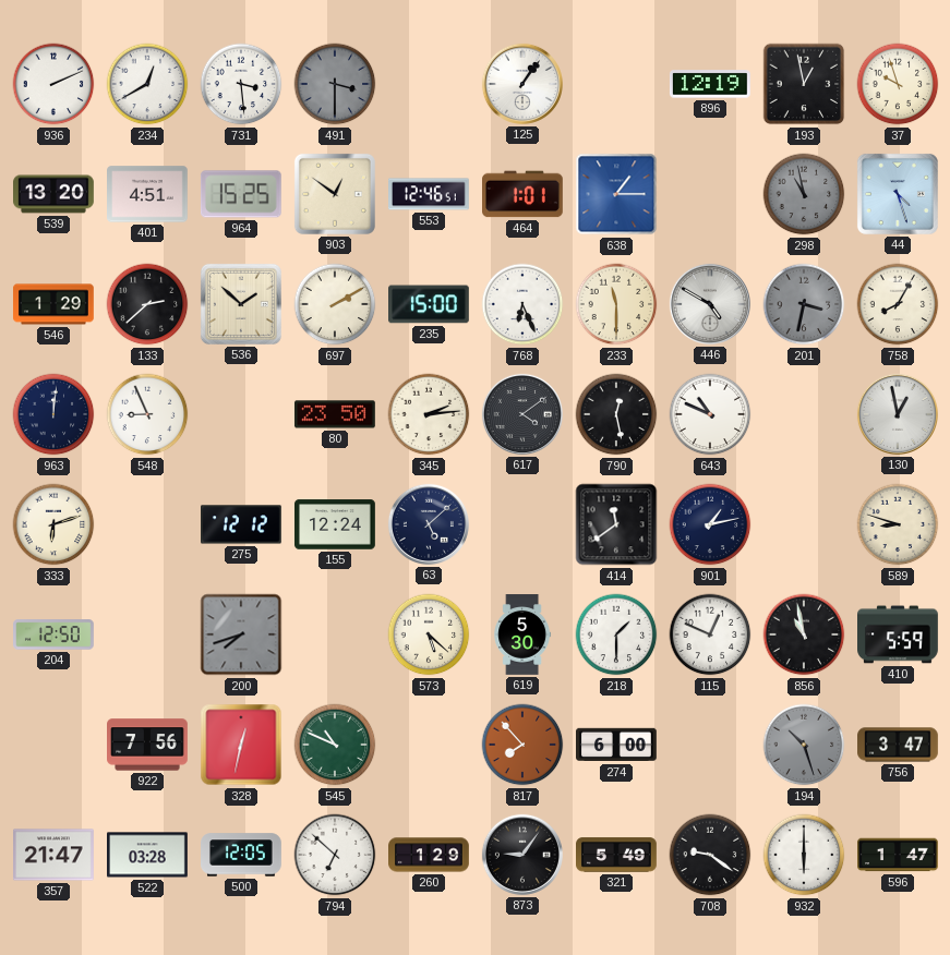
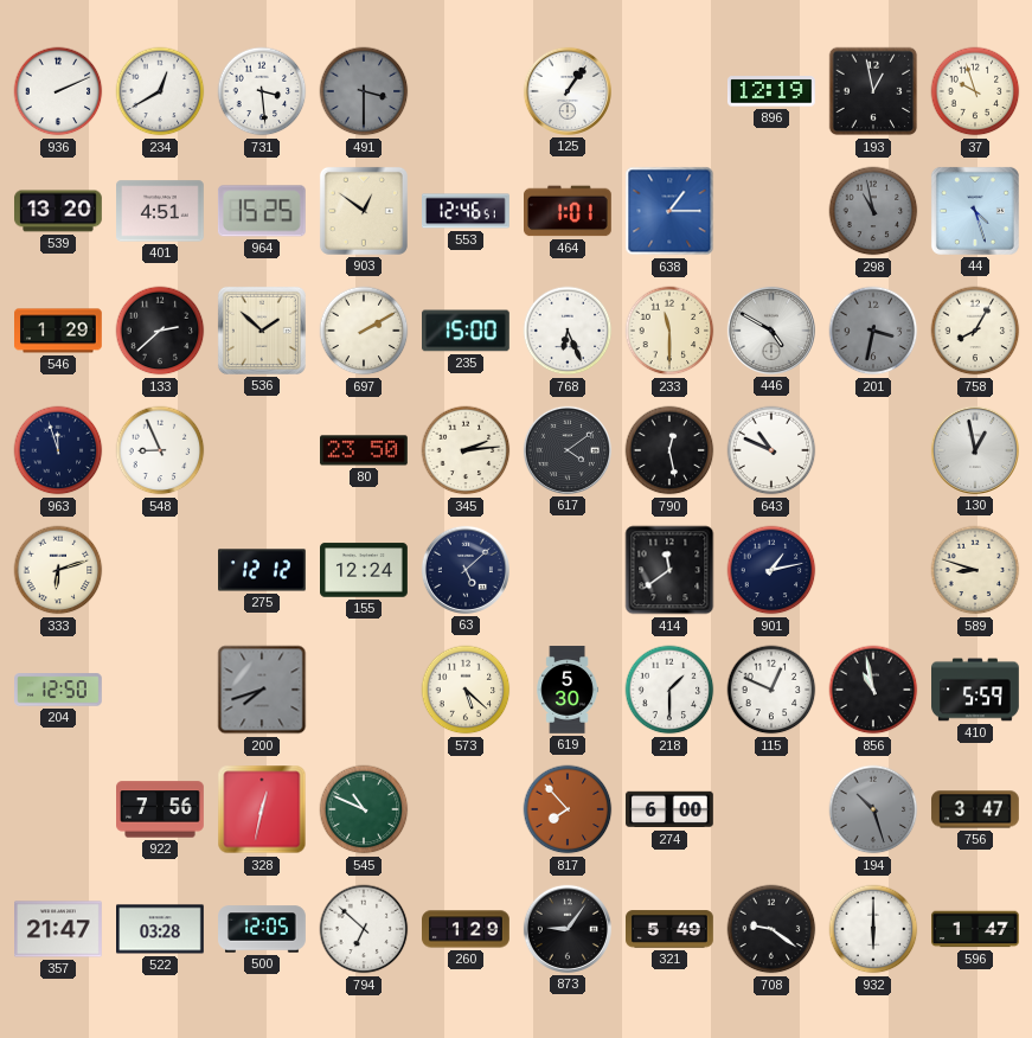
963: 12:01 -> 11:57 (58, 450)
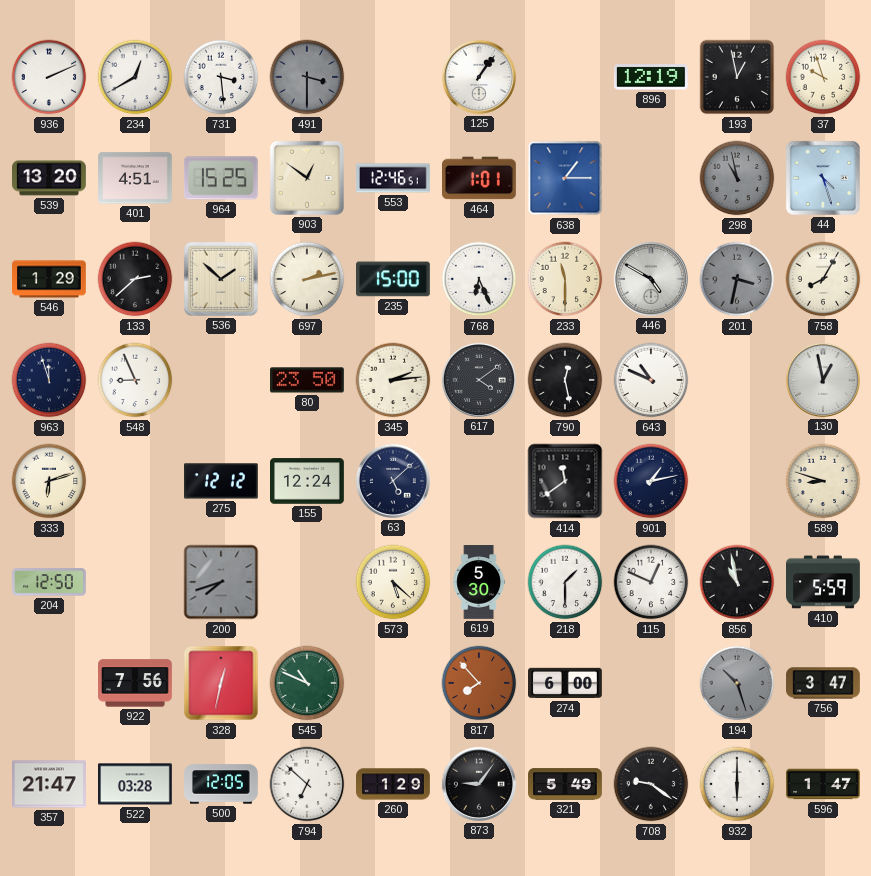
697: 2:10 -> 2:13 (307, 279)
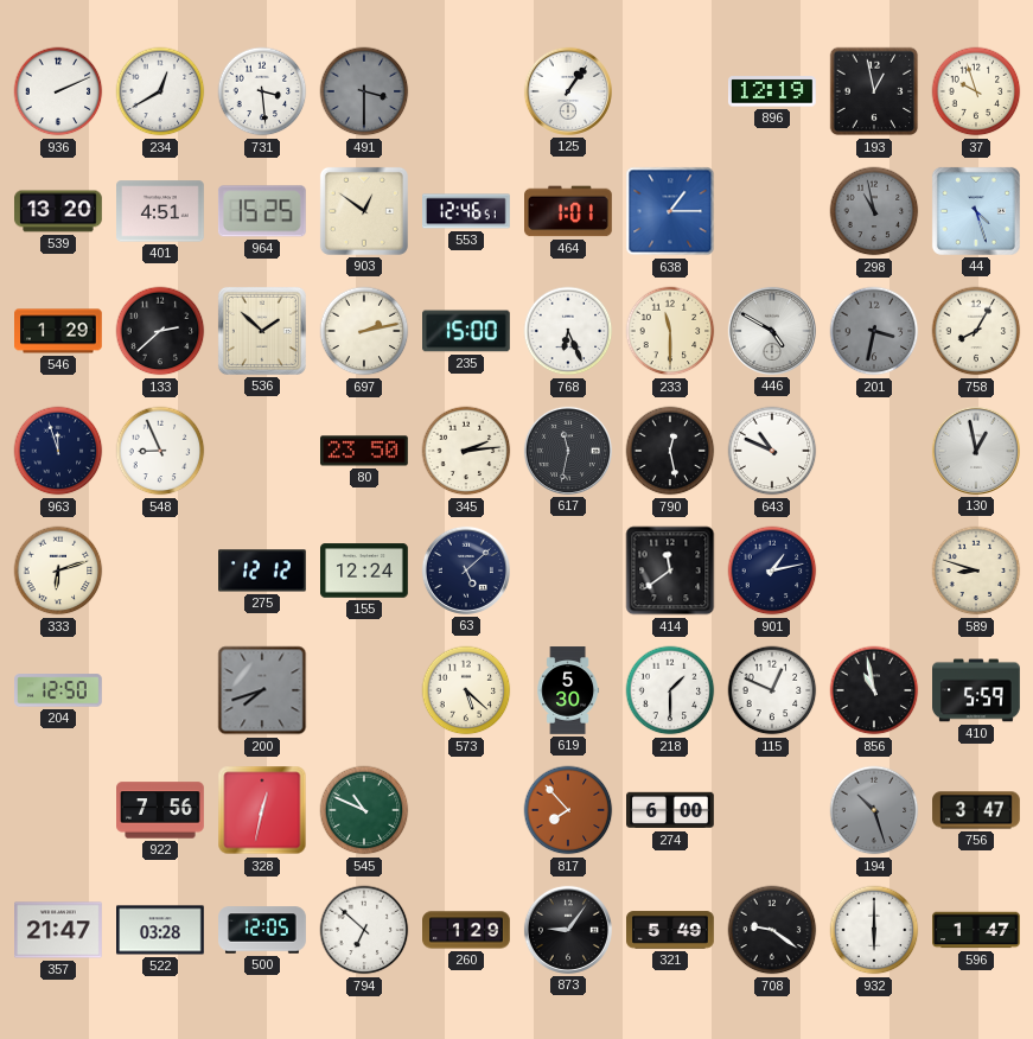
617: 4:09 -> 11:32 (568, 451)
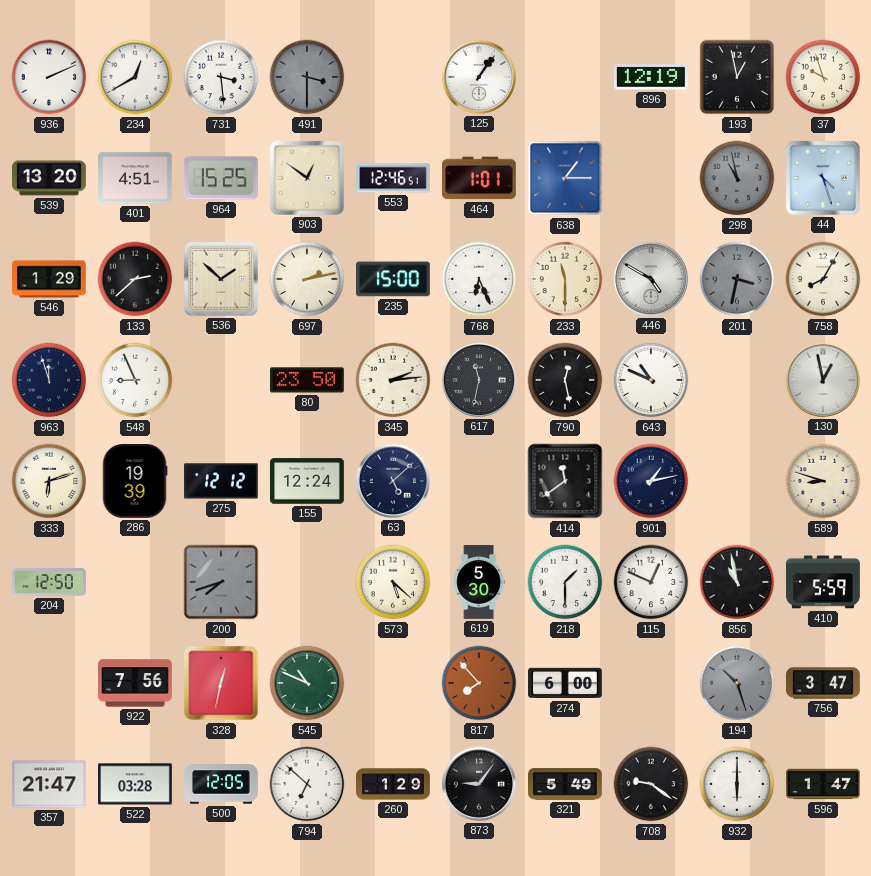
286: none -> 19:39 (135, 482)
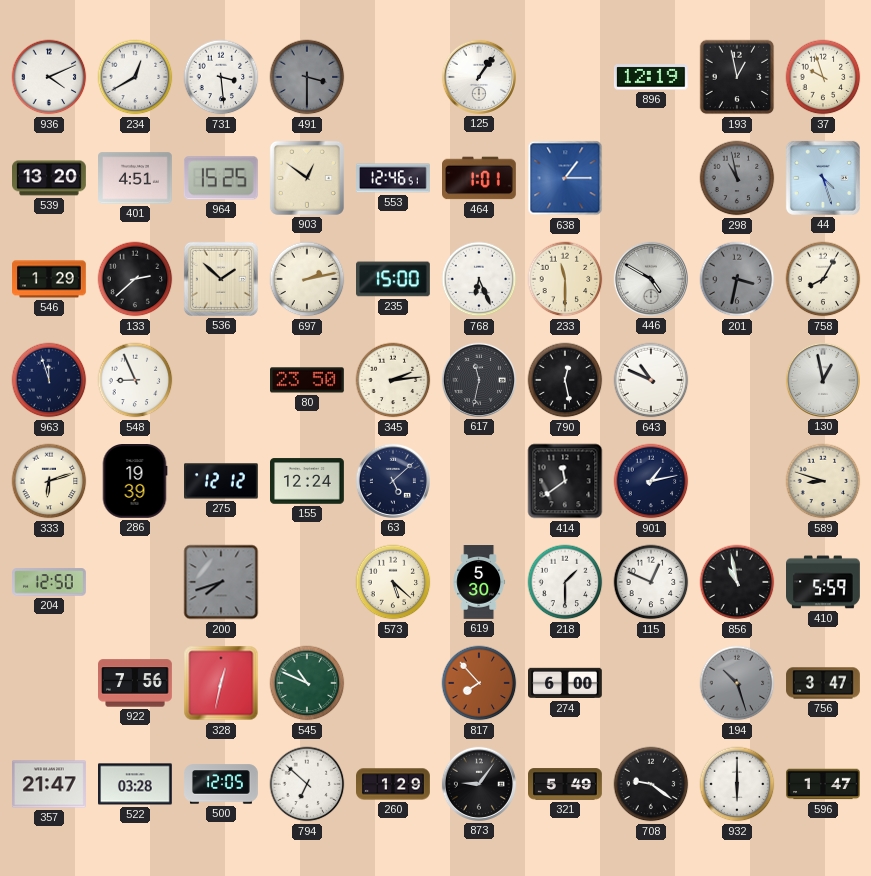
936: 2:11 -> 4:11 (49, 77)
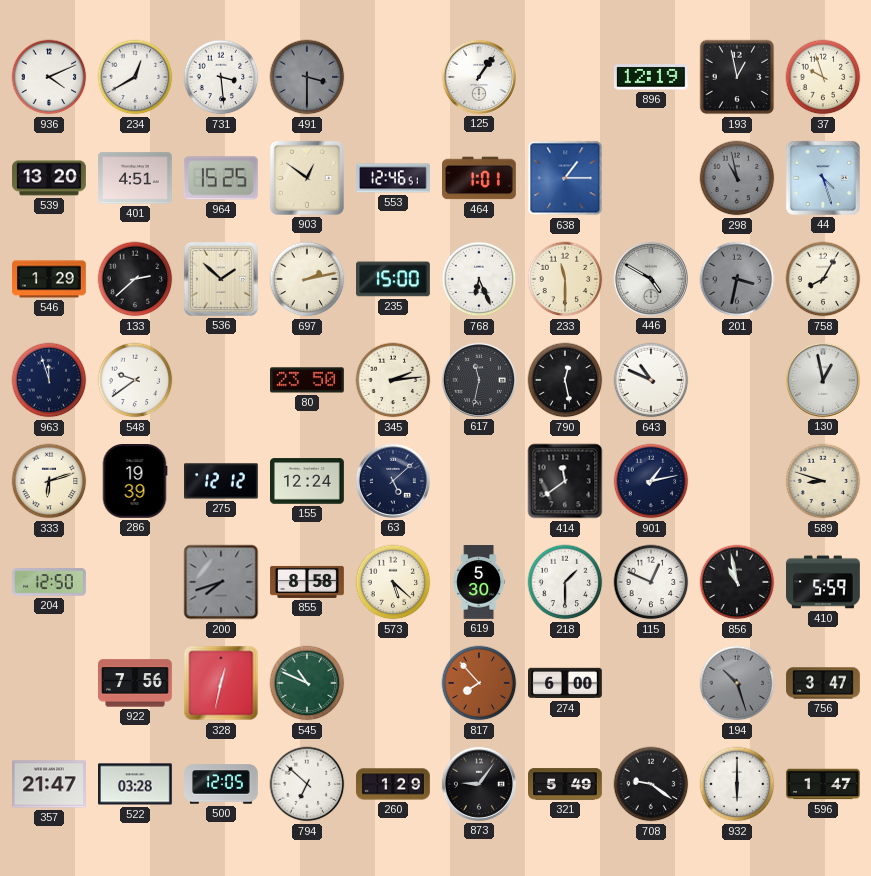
548: 8:56 -> 9:39 (135, 380)
855: none -> 8:58 (307, 582)
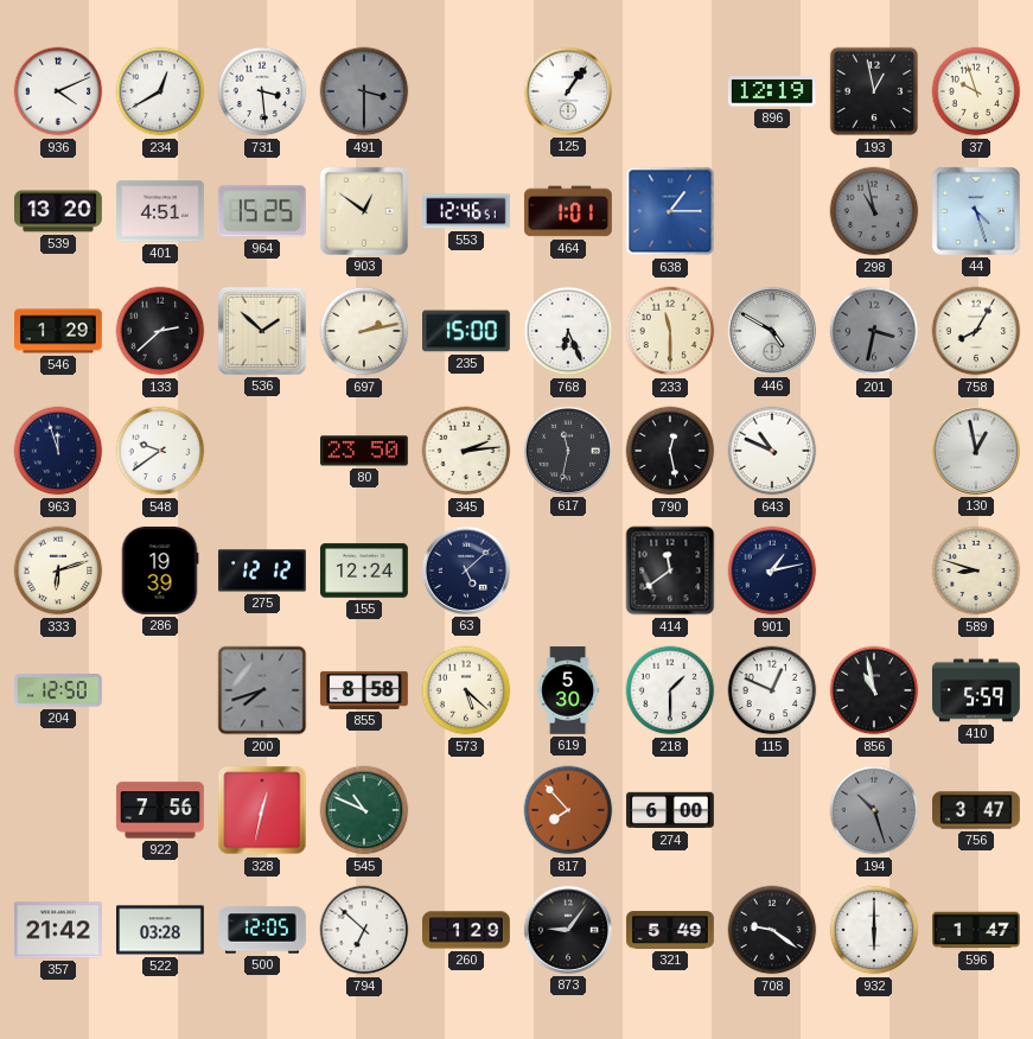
357: 21:47 -> 21:42 (59, 930)
